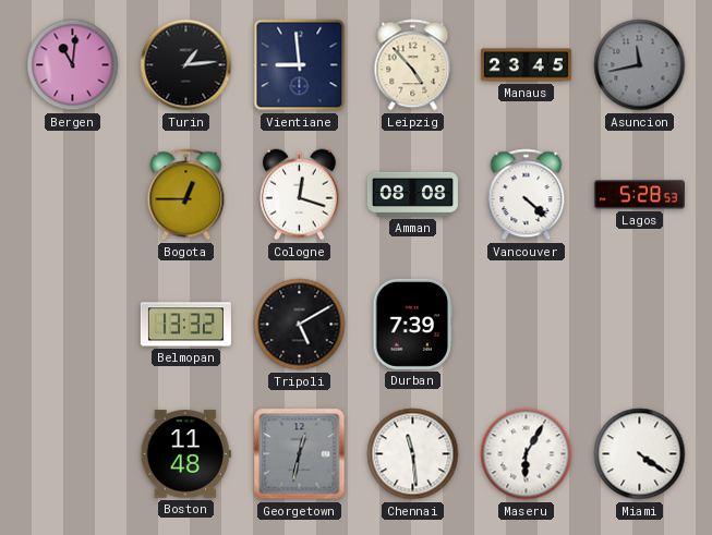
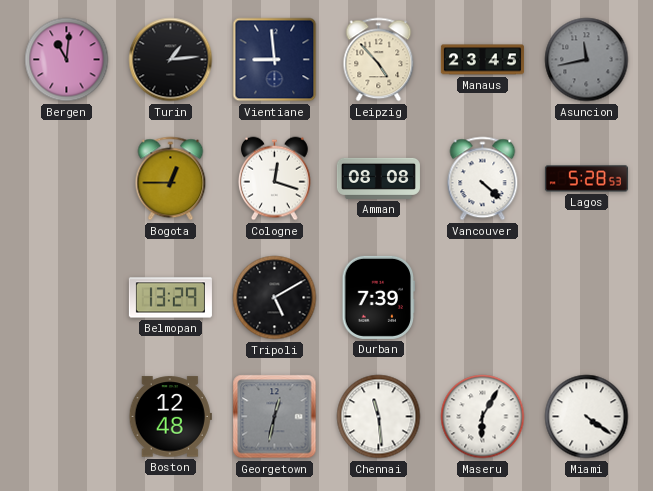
Belmopan: 13:32 -> 13:29 (170, 298)
Boston: 11:48 -> 12:48 (170, 417)
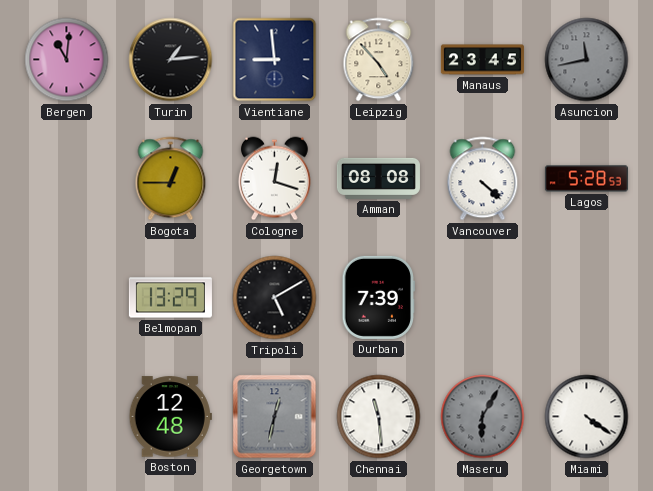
Maseru dial: white -> grey (483, 417)
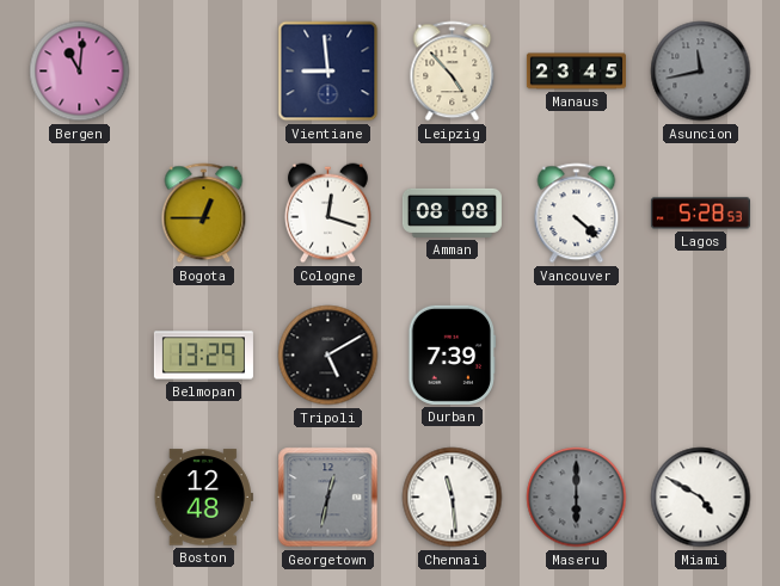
Turin: 1:14 -> none (171, 60)
Maseru: 6:05 -> 6:00 (577, 498)
Miami: 4:21 -> 4:50 (701, 498)
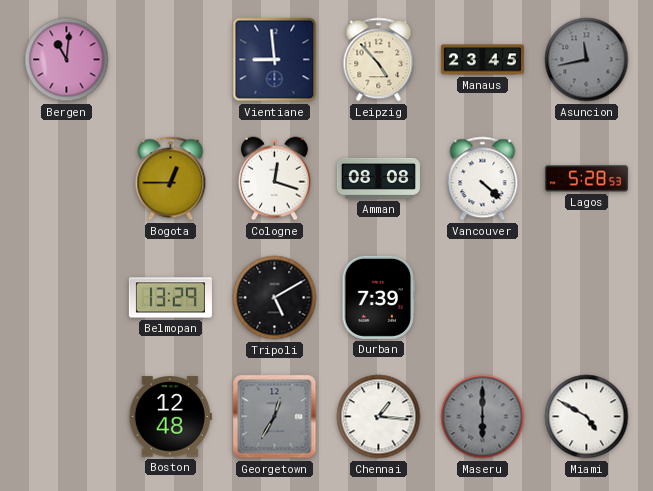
Georgetown: 12:32 -> 12:35 (275, 417)
Chennai: 11:29 -> 1:16 (379, 417)
